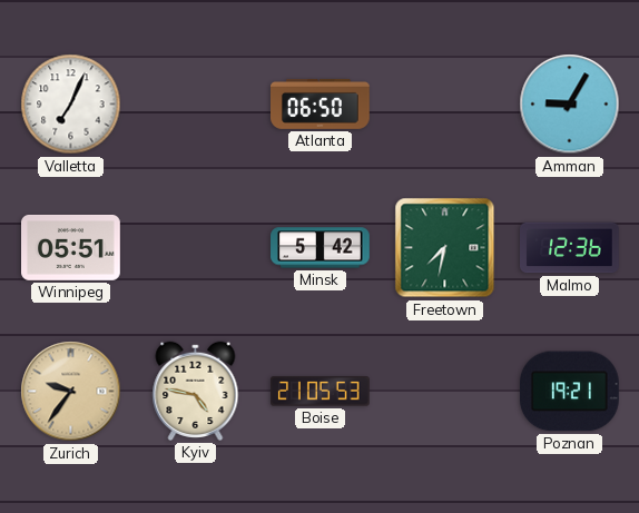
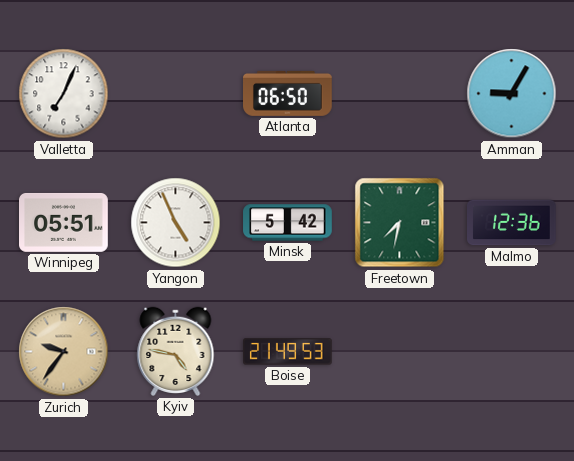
Yangon: none -> 4:56 (176, 223)
Boise: 21:05 -> 21:49 (288, 352)
Poznan: 19:21 -> none (569, 392)
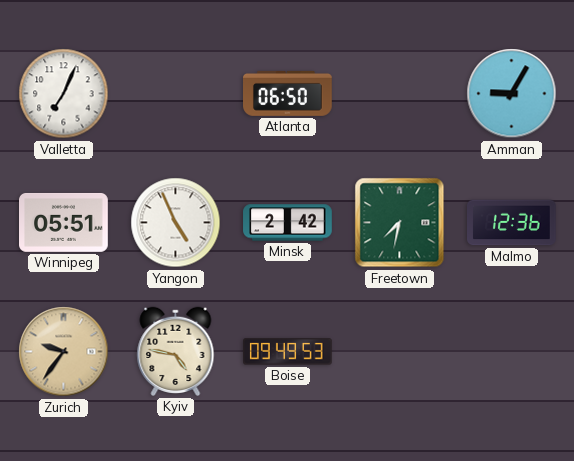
Minsk: 5:42 -> 2:42 (288, 223)
Boise: 21:49 -> 09:49 (288, 352)
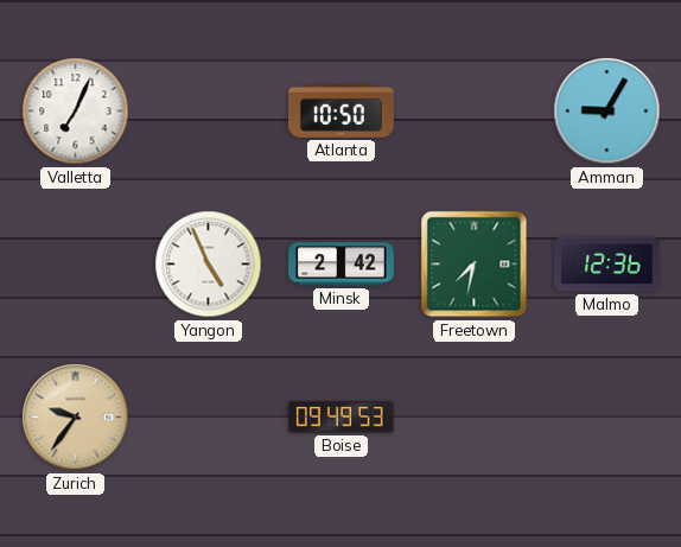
Atlanta: 06:50 -> 10:50 (342, 110)
Winnipeg: 05:51 -> none (64, 222)
Kyiv: 4:47 -> none (176, 351)
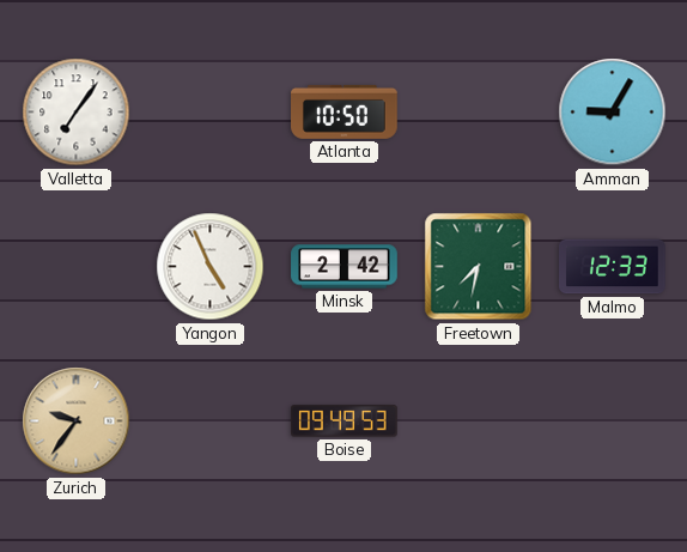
Valletta: 7:04 -> 7:06 (77, 113)
Malmo: 12:36 -> 12:33 (613, 267)
